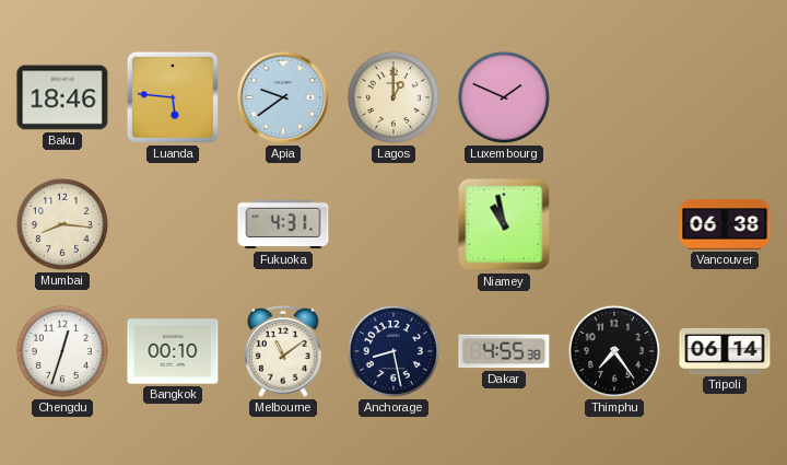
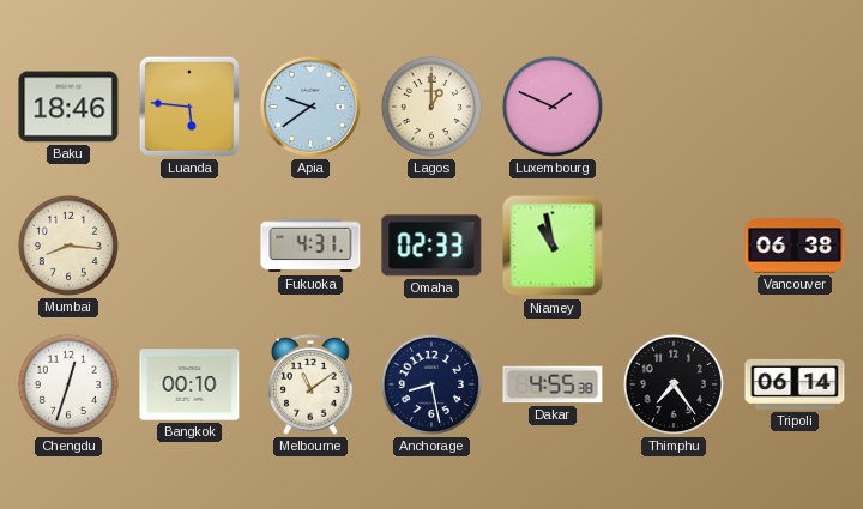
Omaha: none -> 02:33 (431, 246)
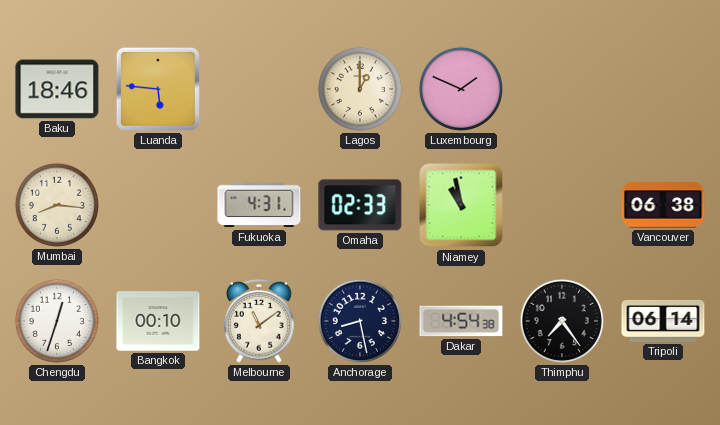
Apia: 9:39 -> none (310, 107)
Dakar: 4:55 -> 4:54 (461, 321)
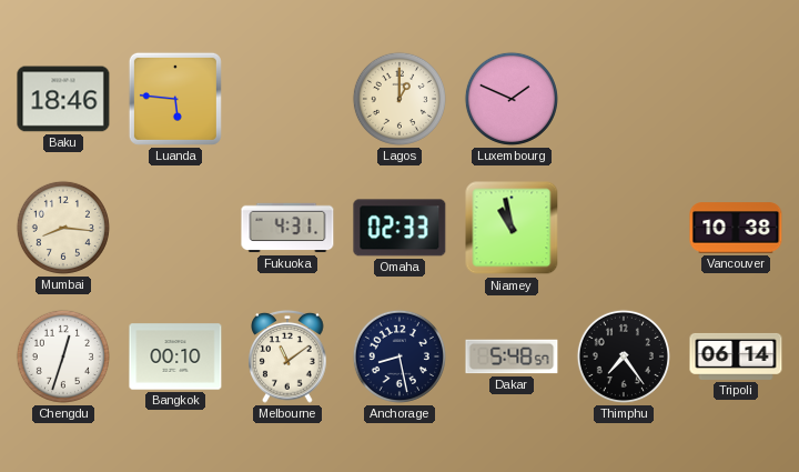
Vancouver: 06:38 -> 10:38 (736, 228)
Dakar: 4:54 -> 5:48 (512, 356)
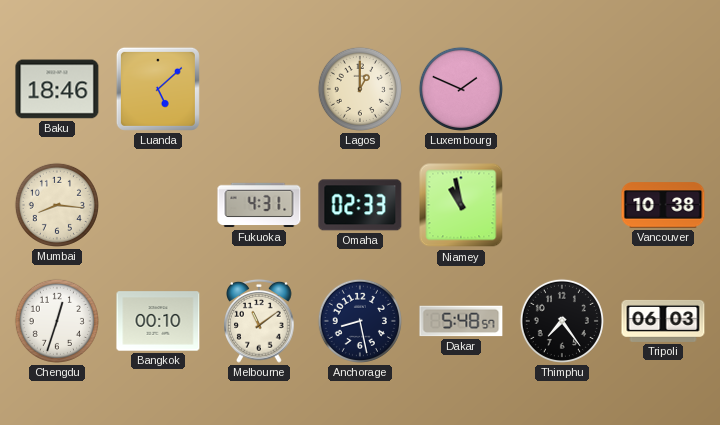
Luanda: 5:46 -> 5:08 (158, 89)
Tripoli: 06:14 -> 06:03 (663, 321)
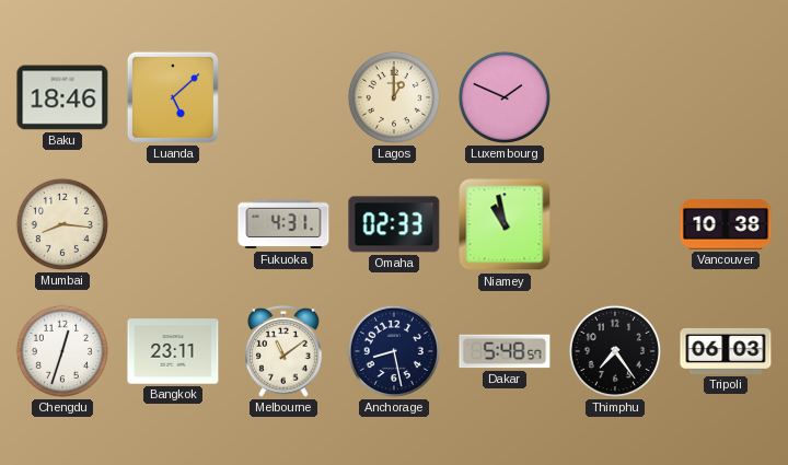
Bangkok: 00:10 -> 23:11 (173, 351)
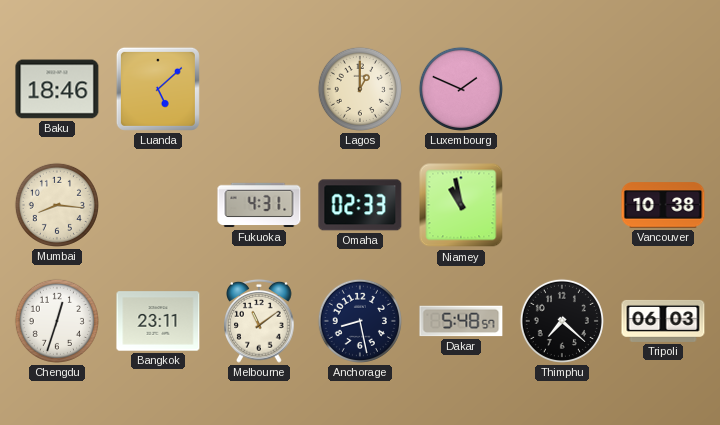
Thimphu: 7:24 -> 7:22 (562, 321)
